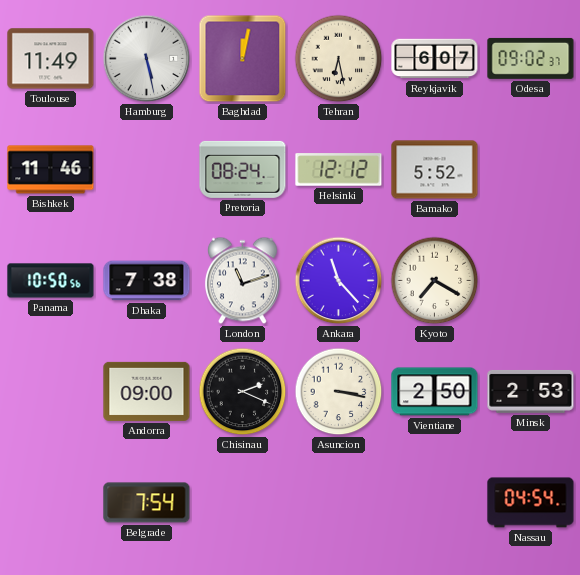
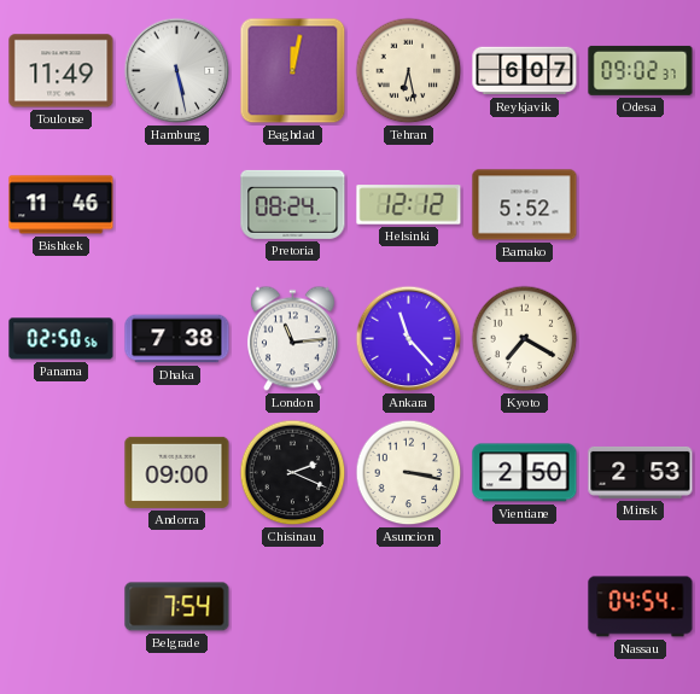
Panama: 10:50 -> 02:50 (62, 339)
London: 11:12 -> 11:14 (292, 339)
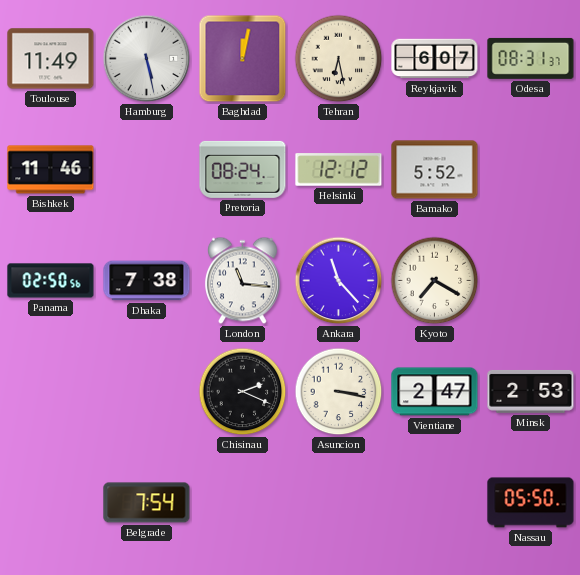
Odesa: 09:02 -> 08:31 (531, 58)
London: 11:14 -> 11:16 (242, 281)
Andorra: 09:00 -> none (177, 472)
Vientiane: 2:50 -> 2:47 (435, 392)
Nassau: 04:54 -> 05:50 (531, 503)
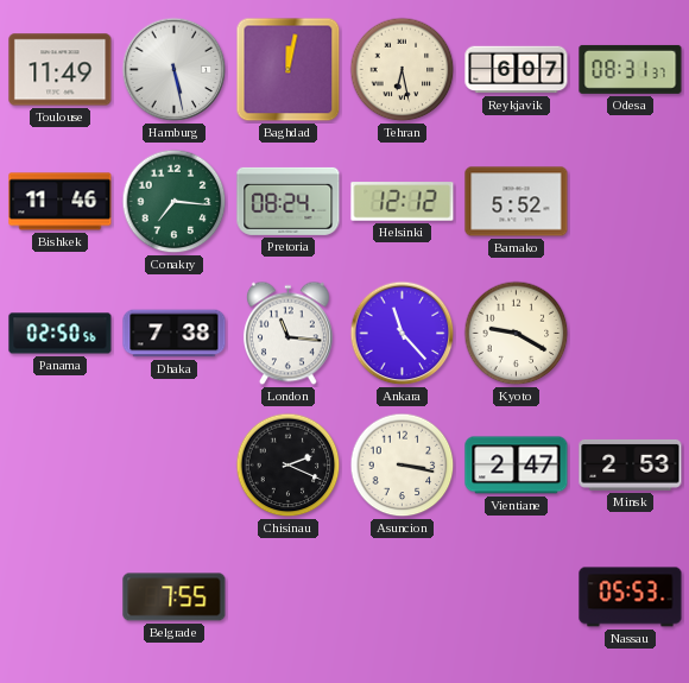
Conakry: none -> 7:16 (175, 202)
Kyoto: 7:20 -> 9:20 (517, 334)
Belgrade: 7:54 -> 7:55 (175, 597)
Nassau: 05:50 -> 05:53 (631, 597)
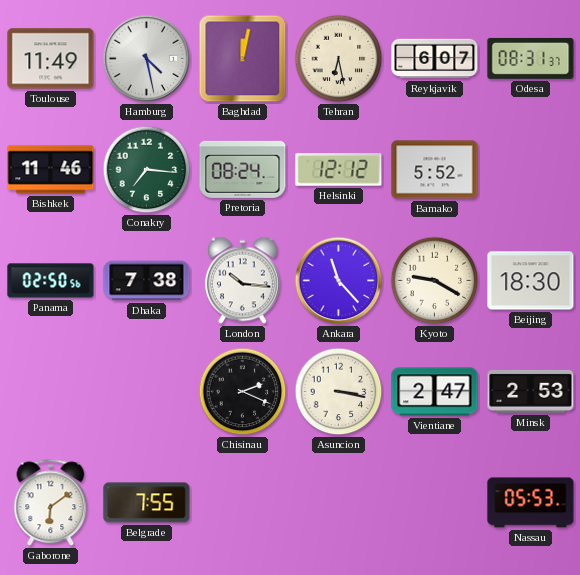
Hamburg: 5:28 -> 4:28 (147, 59)
London: 11:16 -> 10:16 (242, 281)
Beijing: none -> 18:30 (531, 281)
Gaborone: none -> 6:09 (51, 503)
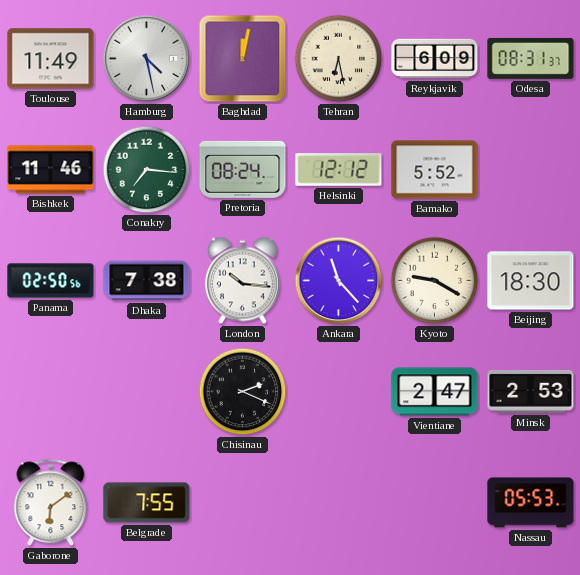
Reykjavik: 6:07 -> 6:09 (435, 59)
Asuncion: 3:17 -> none (339, 392)
